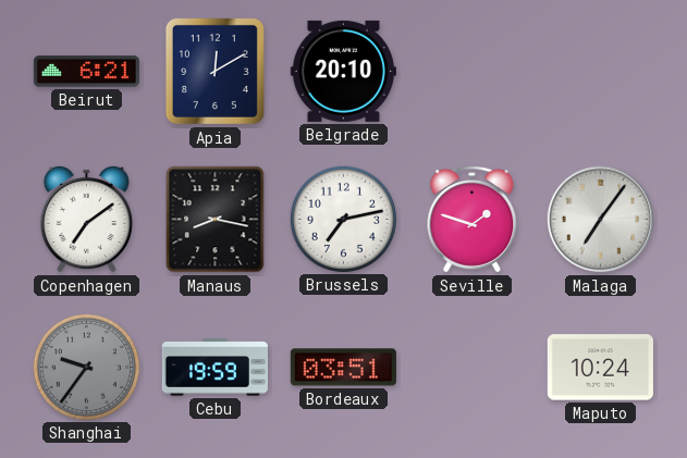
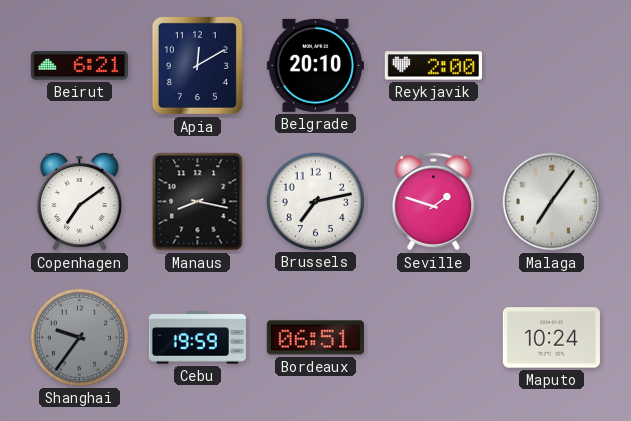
Reykjavik: none -> 2:00 (433, 66)
Bordeaux: 03:51 -> 06:51 (315, 338)
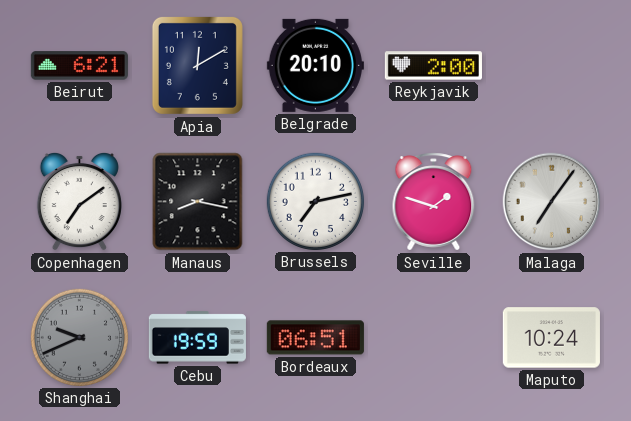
Shanghai: 9:36 -> 9:41 (79, 337)
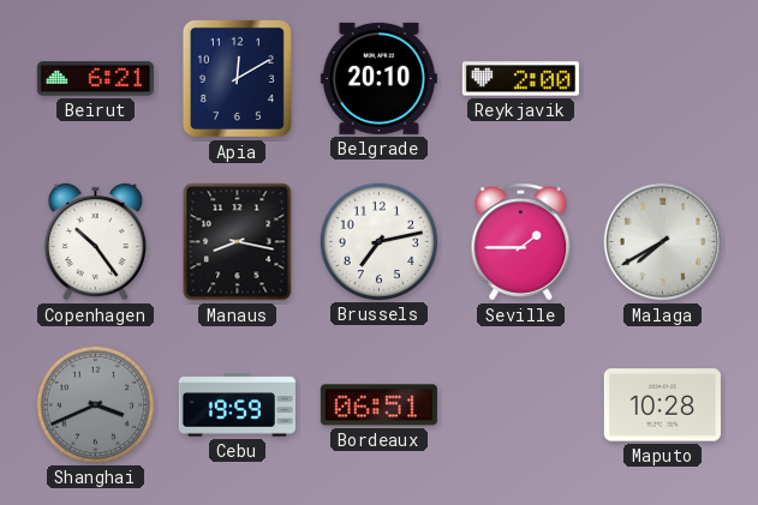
Copenhagen: 7:09 -> 10:24 (95, 241)
Seville: 1:48 -> 1:45 (521, 242)
Malaga: 7:06 -> 7:40 (663, 242)
Shanghai: 9:41 -> 3:41 (95, 404)
Maputo: 10:24 -> 10:28 (662, 405)
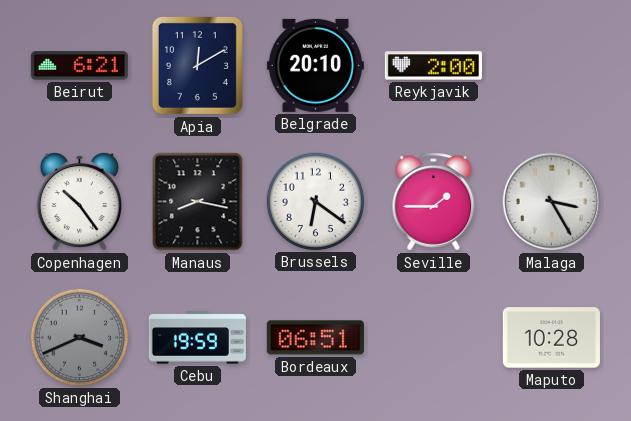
Brussels: 7:13 -> 6:21 (315, 201)
Malaga: 7:40 -> 3:25 (552, 202)
